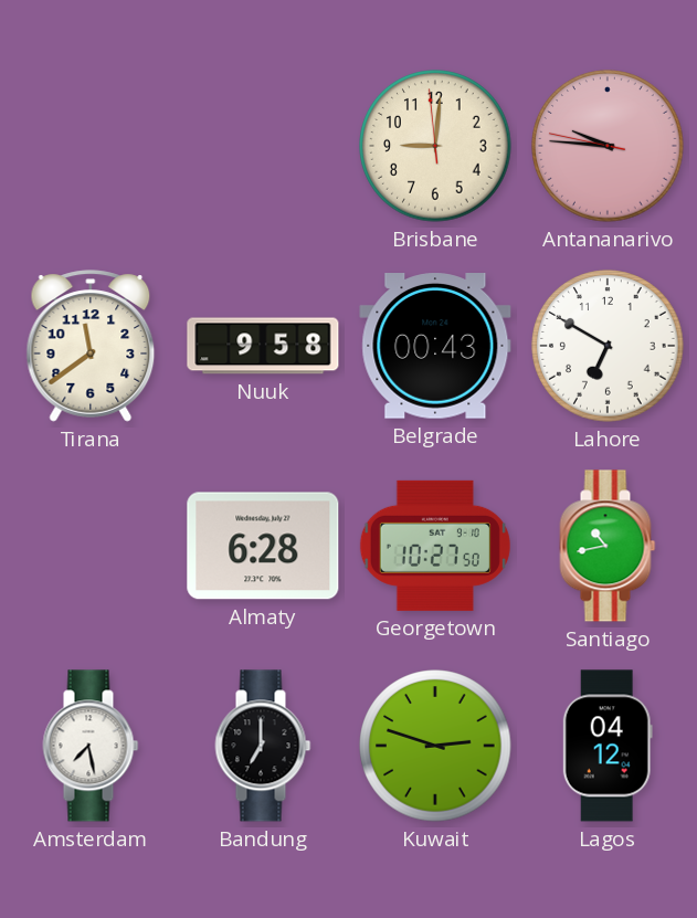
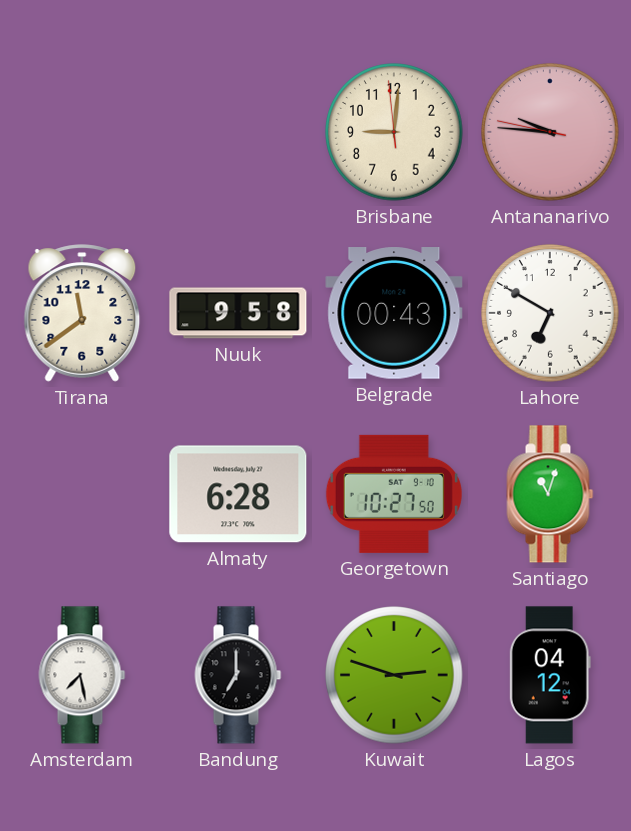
Santiago: 10:43 -> 11:03 (550, 494)
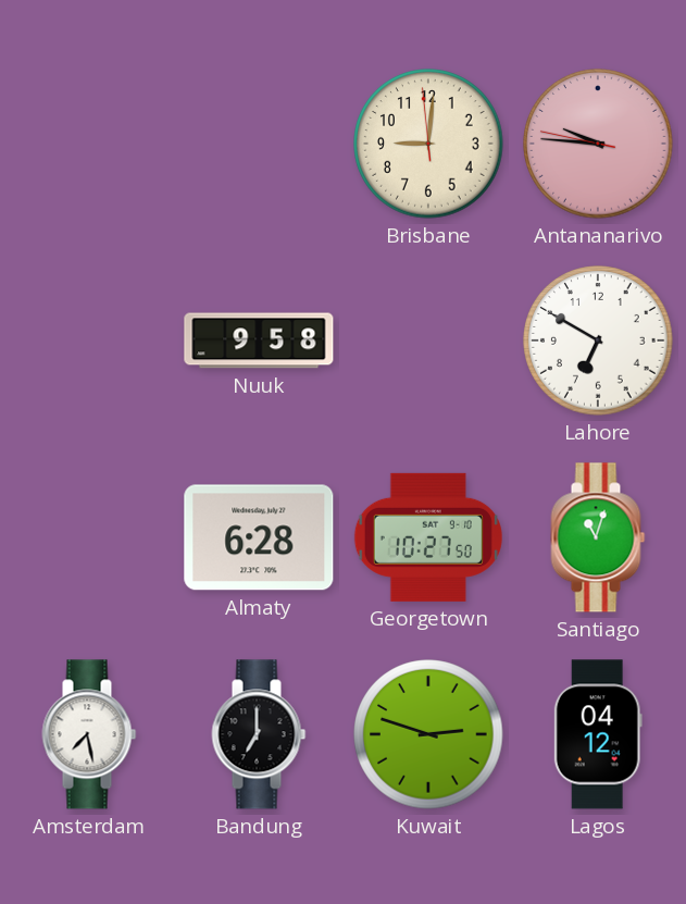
Tirana: 11:39 -> none (82, 313)
Belgrade: 00:43 -> none (394, 314)
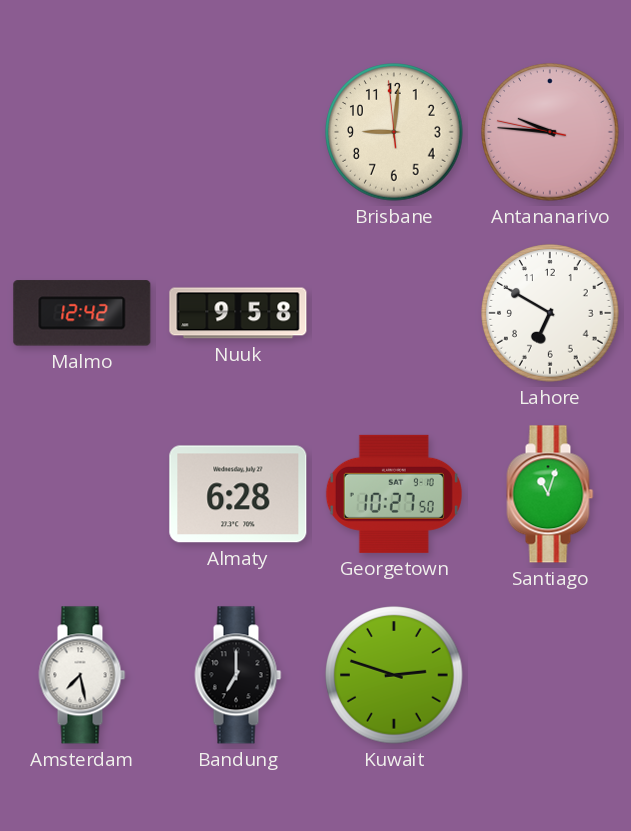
Malmo: none -> 12:42 (82, 313)
Lagos: 04:12 -> none (598, 734)
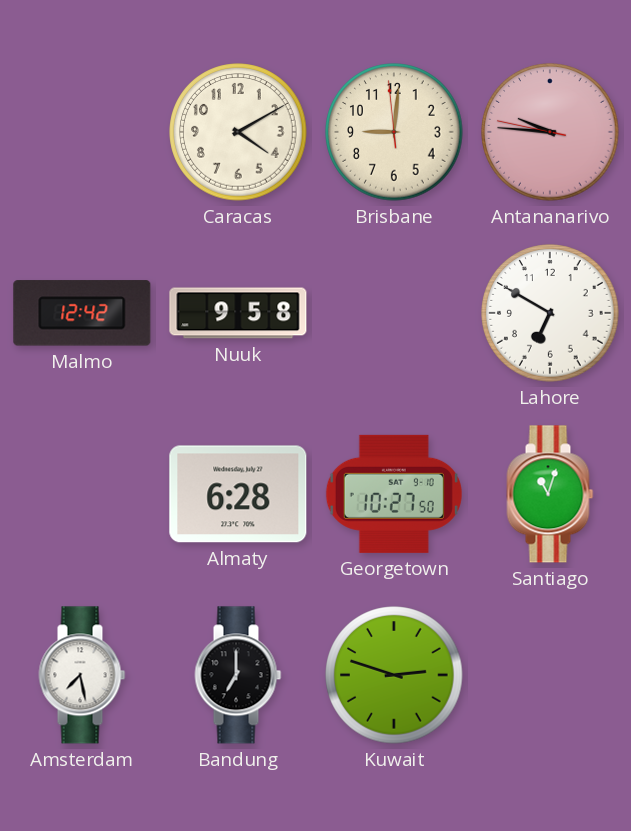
Caracas: none -> 4:10 (238, 132)
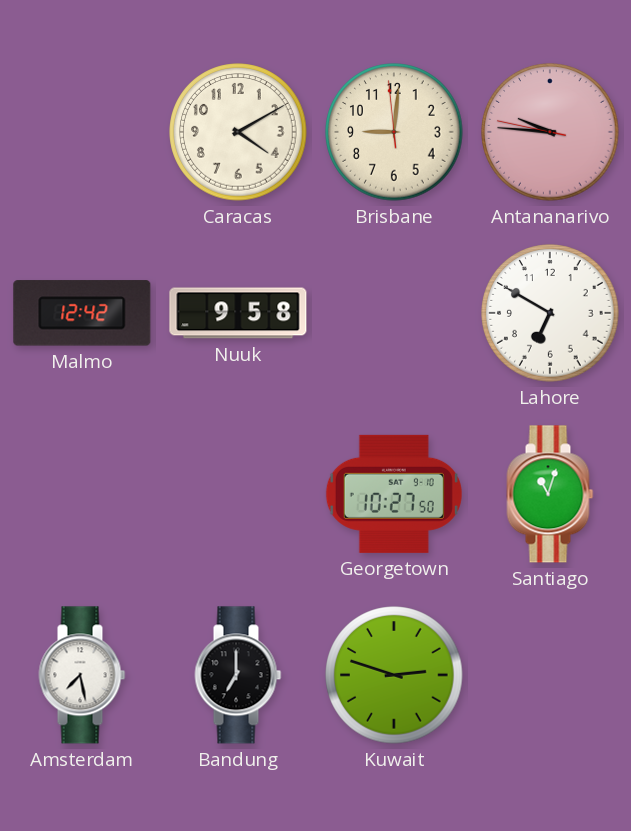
Almaty: 6:28 -> none (238, 494)
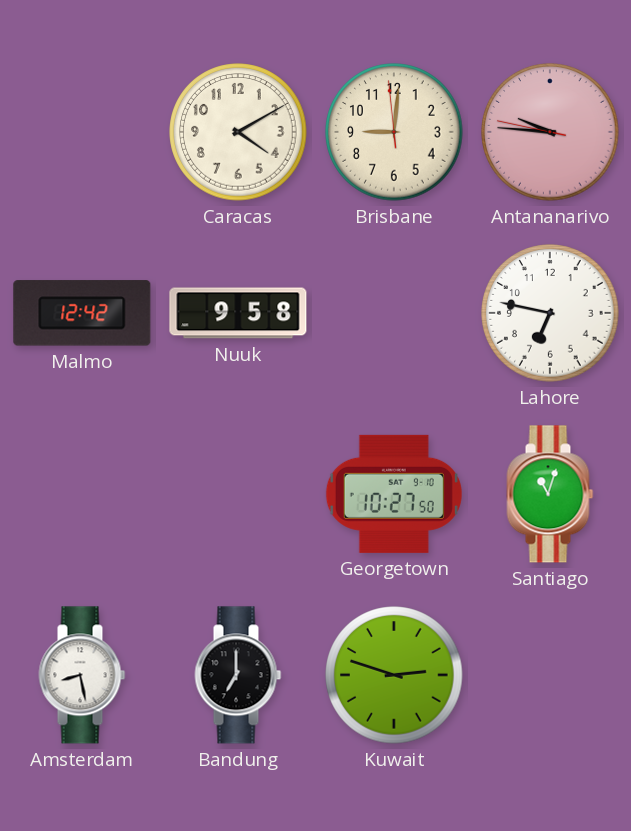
Lahore: 6:50 -> 6:47 (550, 313)
Amsterdam: 7:28 -> 8:28 (82, 675)
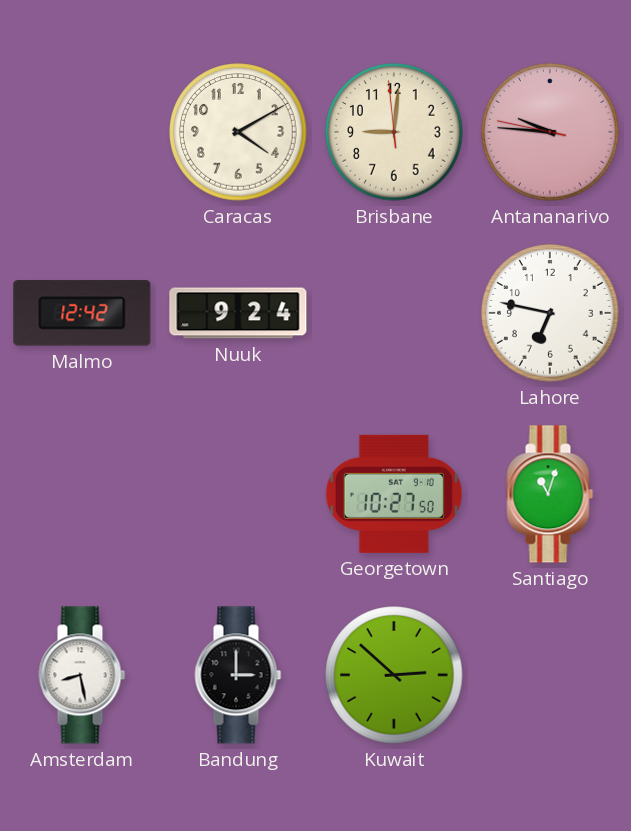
Nuuk: 9:58 -> 9:24 (238, 313)
Bandung: 7:00 -> 3:00 (238, 675)
Kuwait: 2:48 -> 2:52 (394, 675)
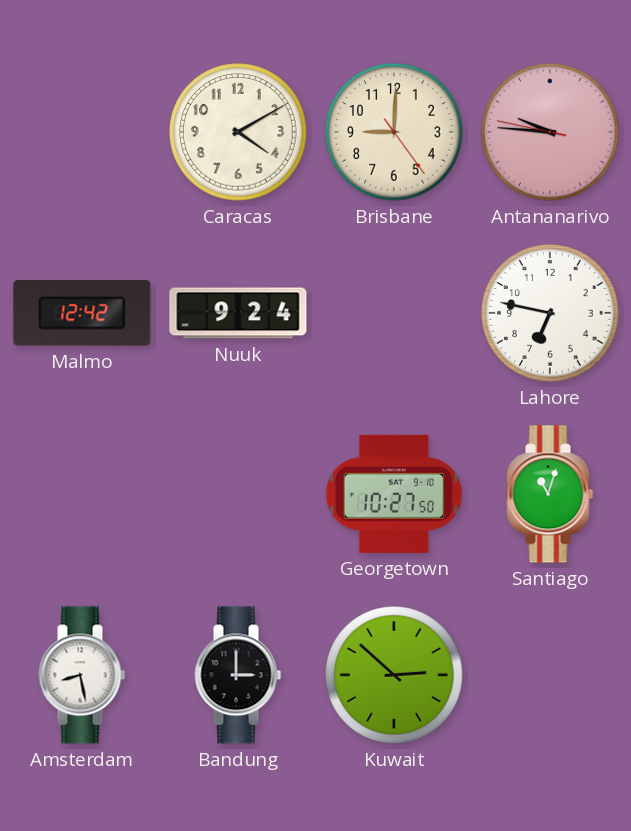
Brisbane: 9:00:59 -> 9:00:24 (394, 132)
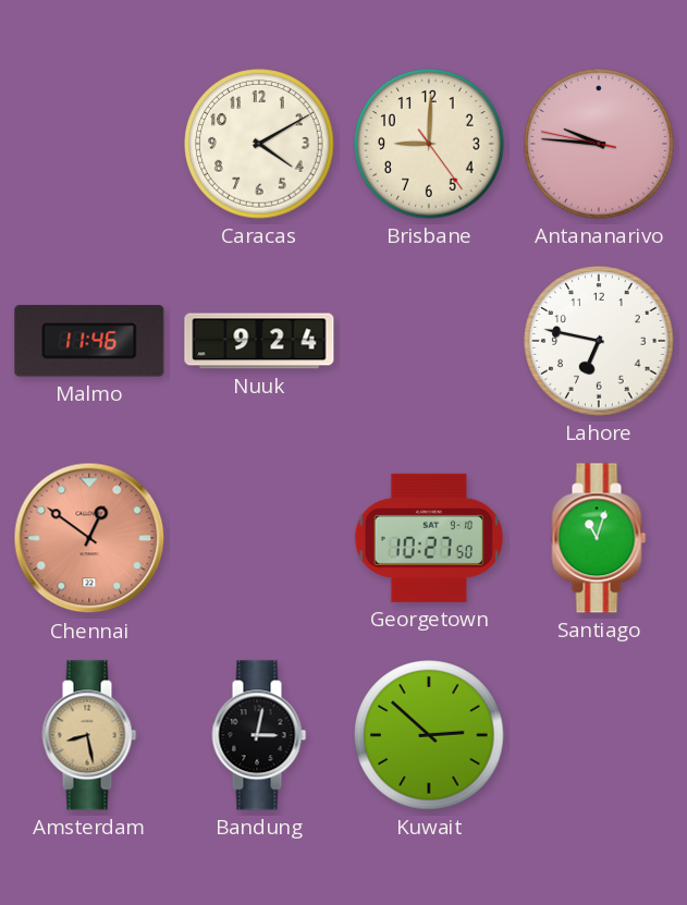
Malmo: 12:42 -> 11:46 (89, 341)
Chennai: none -> 12:51 (89, 538)
Amsterdam dial: white -> champagne (89, 735)
Bandung: 3:00 -> 3:02 (259, 735)
